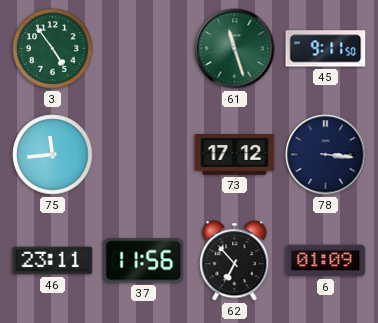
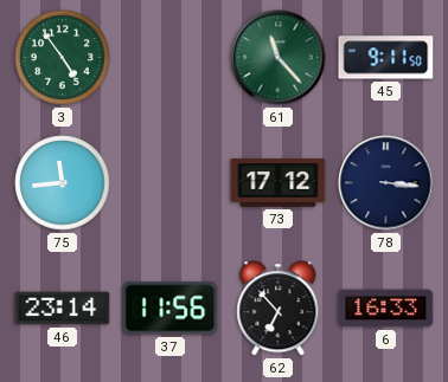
61: 11:27 -> 11:23 (279, 58)
46: 23:11 -> 23:14 (63, 309)
6: 01:09 -> 16:33 (386, 309)
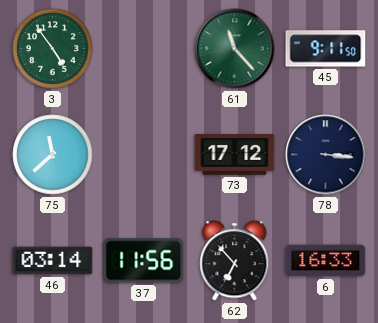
75: 11:44 -> 11:38 (53, 155)
46: 23:14 -> 03:14 (53, 261)
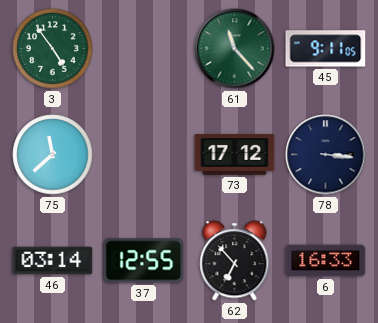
45: 9:11:50 -> 9:11:05 (326, 49)
37: 11:56 -> 12:55 (144, 261)
